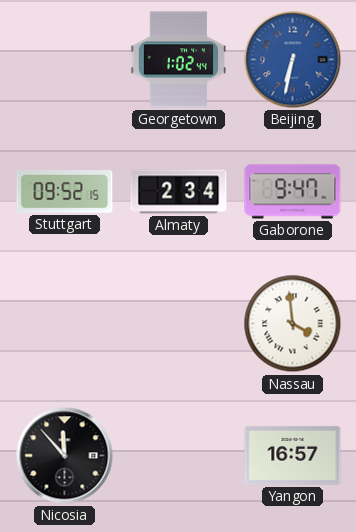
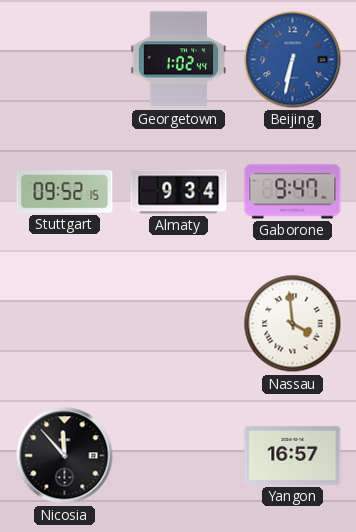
Almaty: 2:34 -> 9:34 (179, 192)
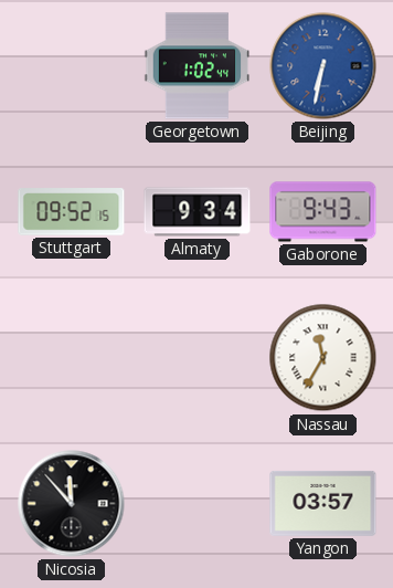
Gaborone: 9:47 -> 9:43 (323, 212)
Nassau: 3:59 -> 11:35 (323, 358)
Yangon: 16:57 -> 03:57 (323, 503)
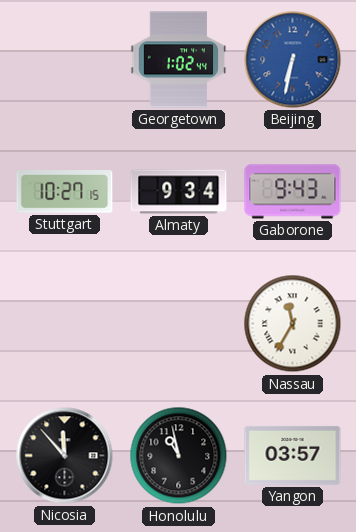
Stuttgart: 09:52 -> 10:27 (65, 192)
Honolulu: none -> 10:58 (179, 456)
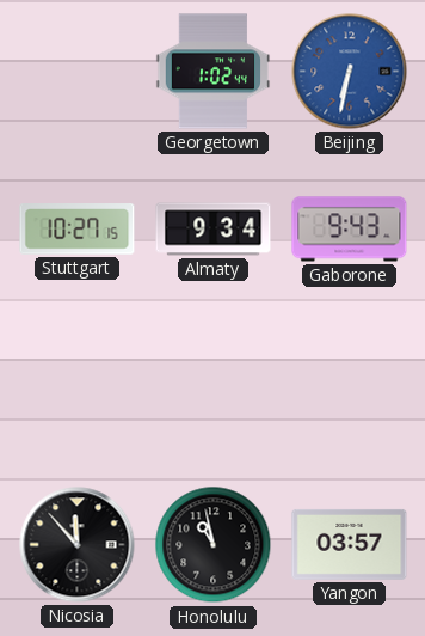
Nassau: 11:35 -> none (293, 324)
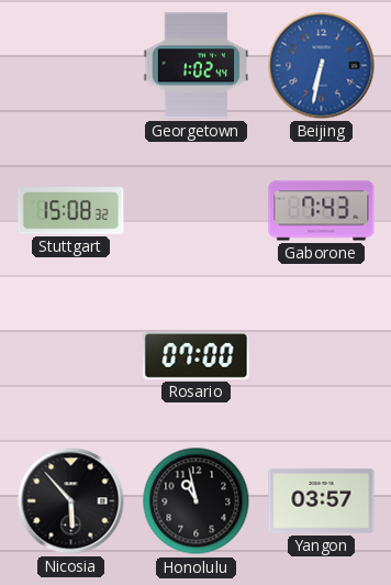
Stuttgart: 10:27 -> 15:08 (71, 211)
Almaty: 9:34 -> none (214, 230)
Gaborone: 9:43 -> 7:43 (322, 211)
Rosario: none -> 07:00 (197, 355)
Nicosia: 11:53 -> 5:53 (71, 501)
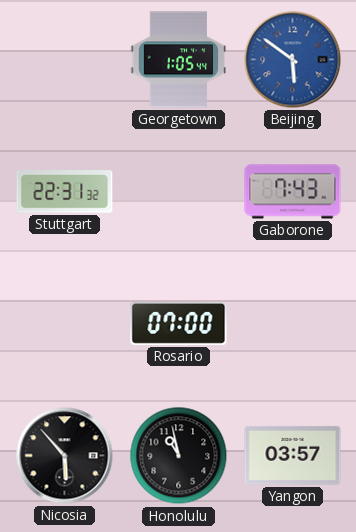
Georgetown: 1:02 -> 1:05 (179, 60)
Beijing: 6:32 -> 5:51 (293, 60)
Stuttgart: 15:08 -> 22:31 (65, 192)
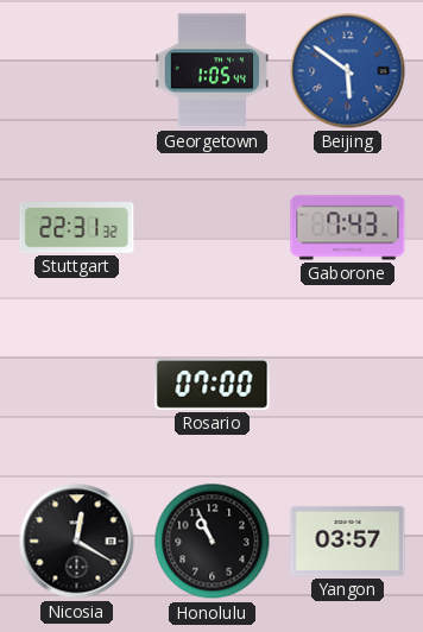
Nicosia: 5:53 -> 12:20 (77, 542)
Honolulu: 10:58 -> 10:56 (213, 542)
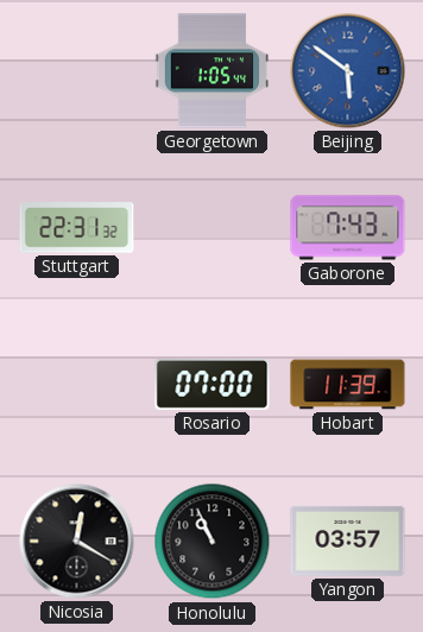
Hobart: none -> 11:39 (348, 385)
